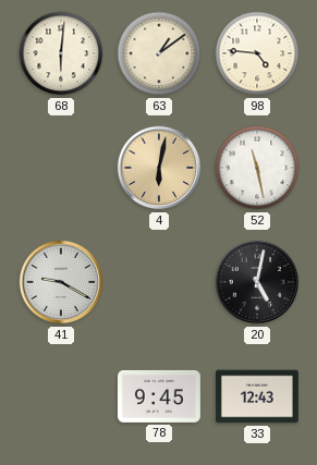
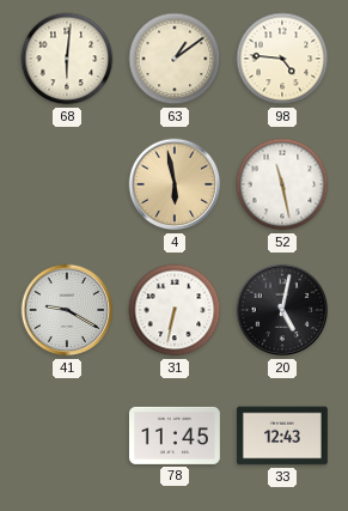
4: 6:02 -> 5:58 (175, 184)
31: none -> 6:32 (175, 310)
78: 9:45 -> 11:45 (175, 436)
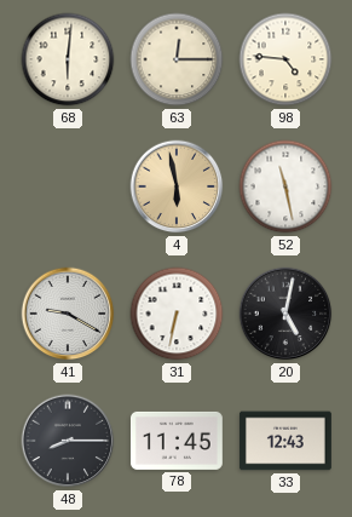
63: 1:09 -> 12:15 (177, 59)
48: none -> 8:15 (68, 441)
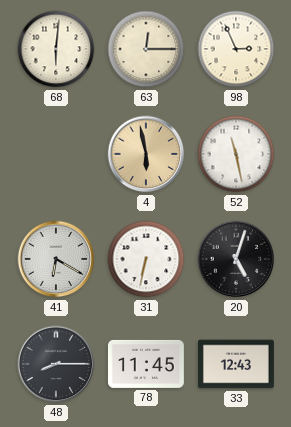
98: 4:46 -> 2:56 (236, 49)
41: 9:20 -> 6:20 (56, 259)
20: 5:02 -> 5:03 (236, 259)
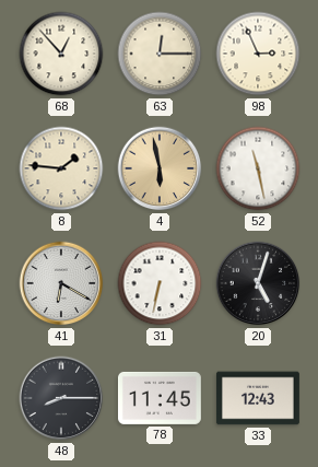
68: 6:01 -> 12:53 (61, 54)
8: none -> 1:46 (61, 168)
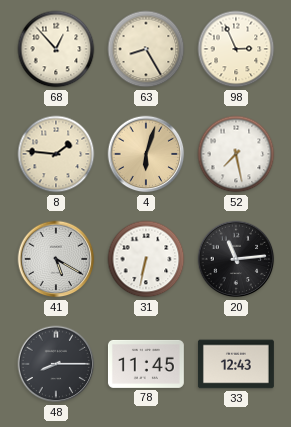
63: 12:15 -> 8:25 (146, 49)
4: 5:58 -> 6:03 (146, 154)
52: 11:28 -> 7:28 (236, 154)
41: 6:20 -> 5:20 (56, 259)
20: 5:03 -> 11:14 (236, 259)
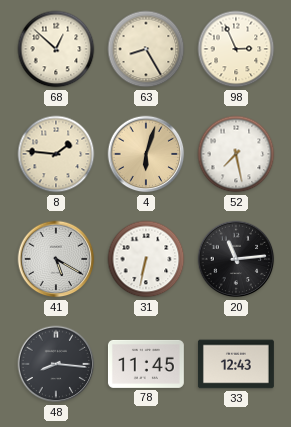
68: 12:53 -> 12:52 (56, 49)
48: 8:15 -> 8:16 (56, 364)
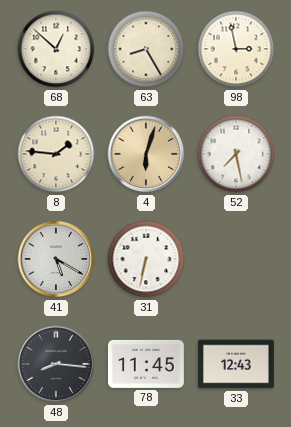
98: 2:56 -> 2:58 (236, 49)
20: 11:14 -> none (236, 259)
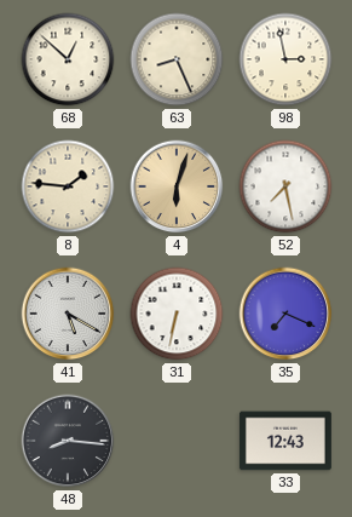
63: 8:25 -> 8:26 (177, 59)
35: none -> 7:19 (285, 314)
78: 11:45 -> none (146, 364)
